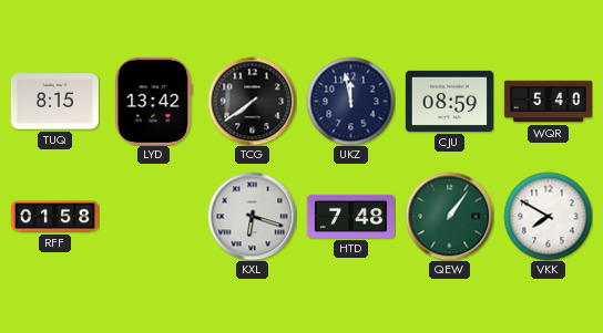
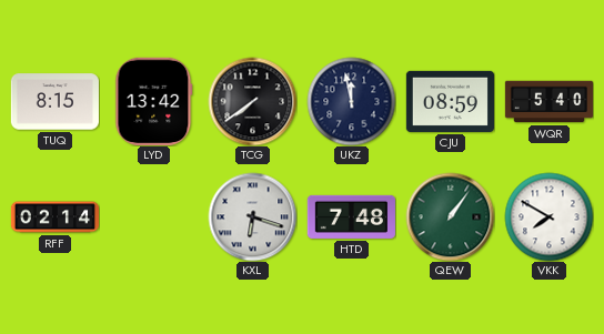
RFF: 01:58 -> 02:14 (54, 217)
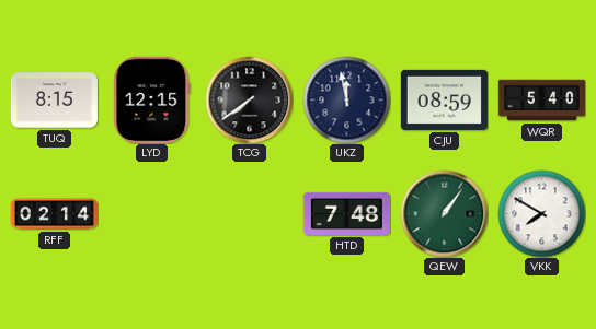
LYD: 13:42 -> 12:15 (152, 99)
KXL: 6:18 -> none (252, 216)
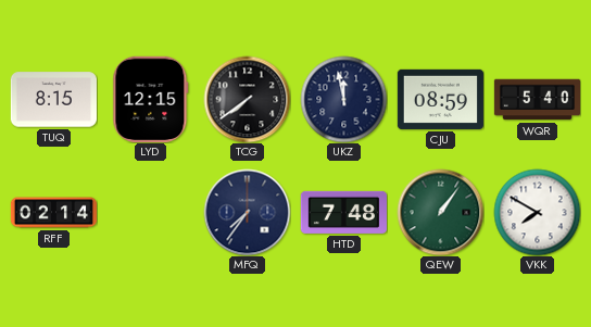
MFQ: none -> 7:36 (247, 212)
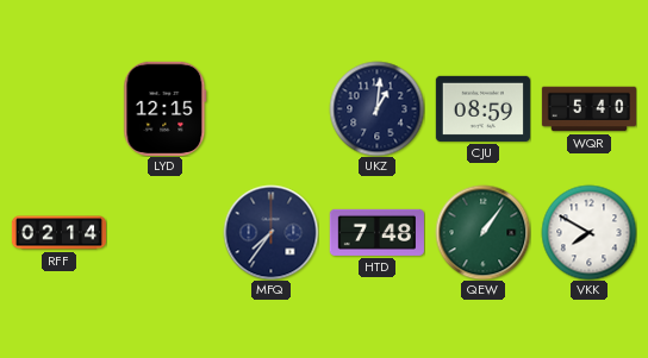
TUQ: 8:15 -> none (53, 100)
TCG: 7:39 -> none (247, 99)
UKZ: 11:58 -> 1:01 (376, 108)
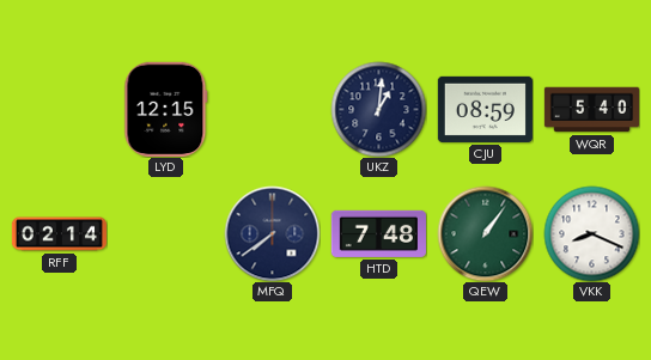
MFQ: 7:36 -> 7:39 (272, 233)
VKK: 7:50 -> 8:19 (591, 233)
